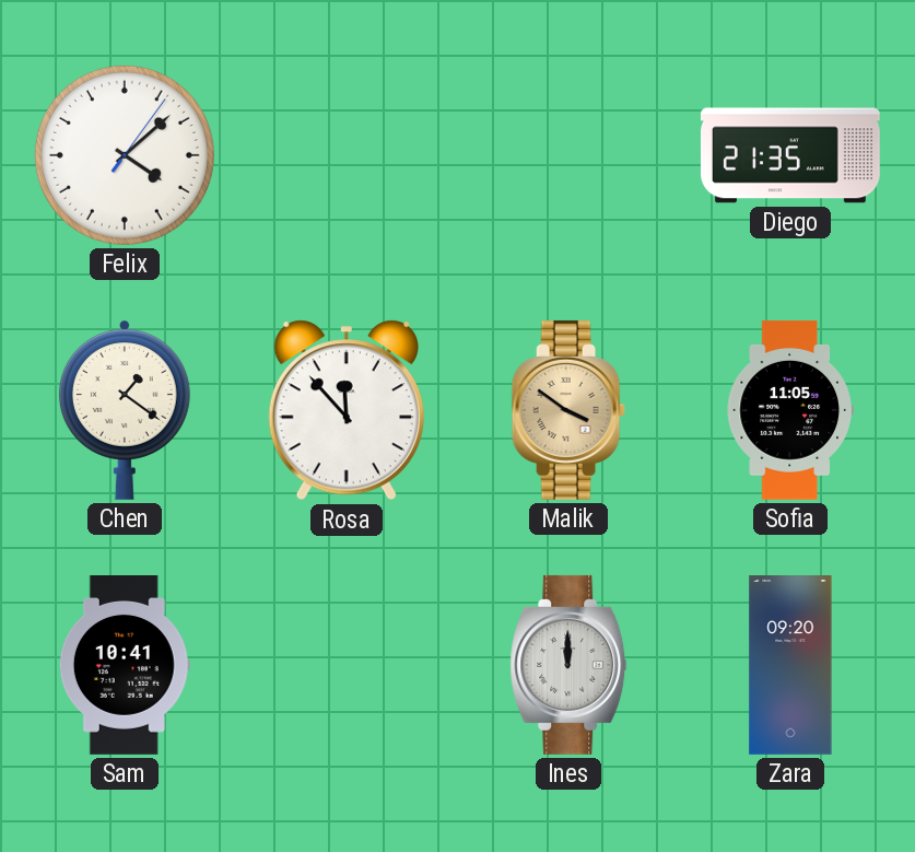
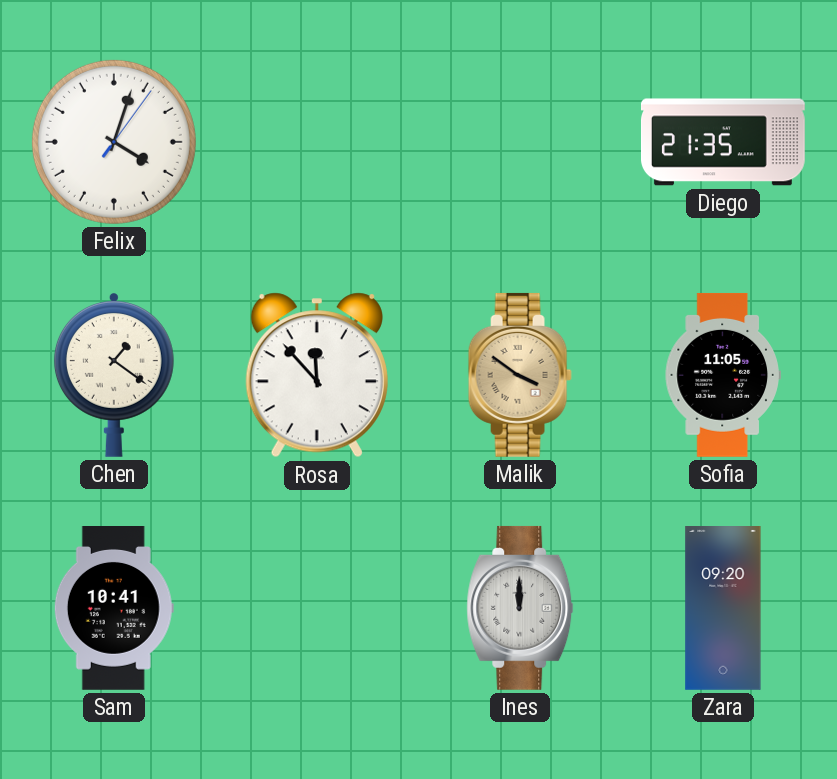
Felix: 4:08 -> 4:03 (114, 142)
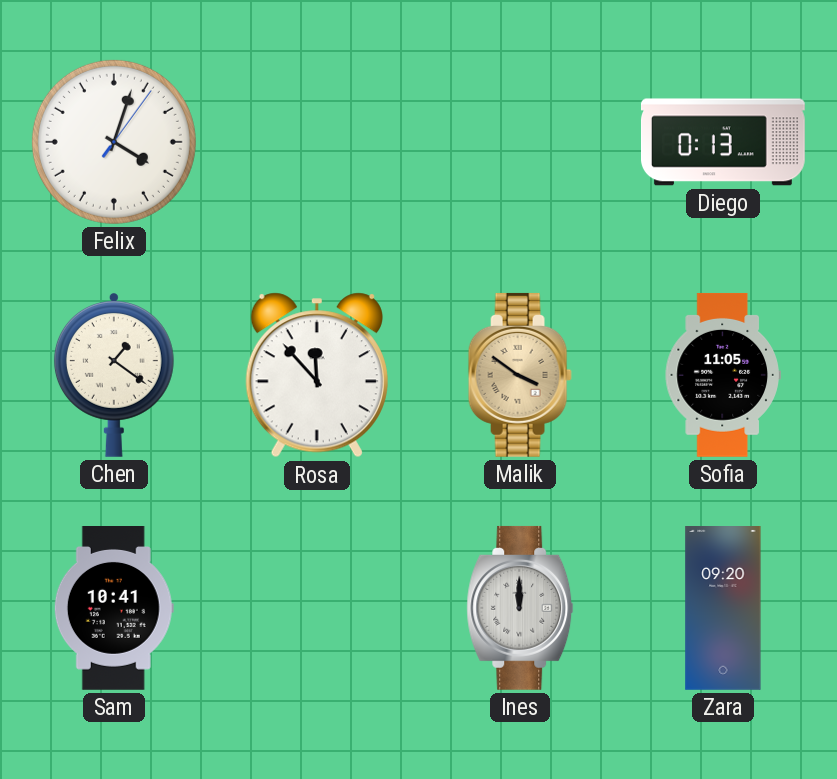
Diego: 21:35 -> 0:13 (723, 142)
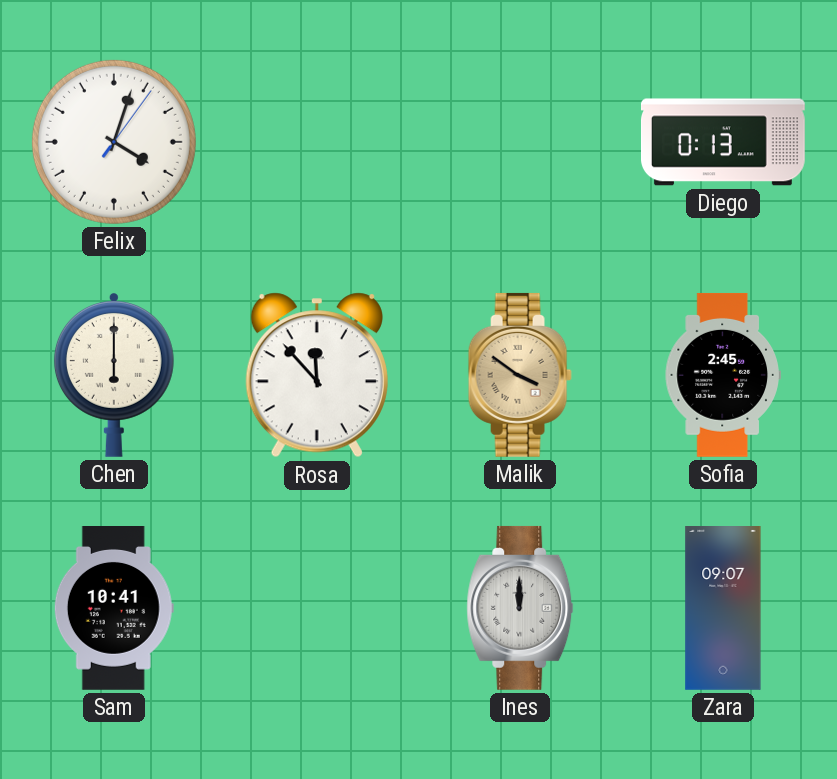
Chen: 1:21 -> 6:00 (114, 375)
Sofia: 11:05 -> 2:45 (723, 375)
Zara: 09:20 -> 09:07 (723, 609)
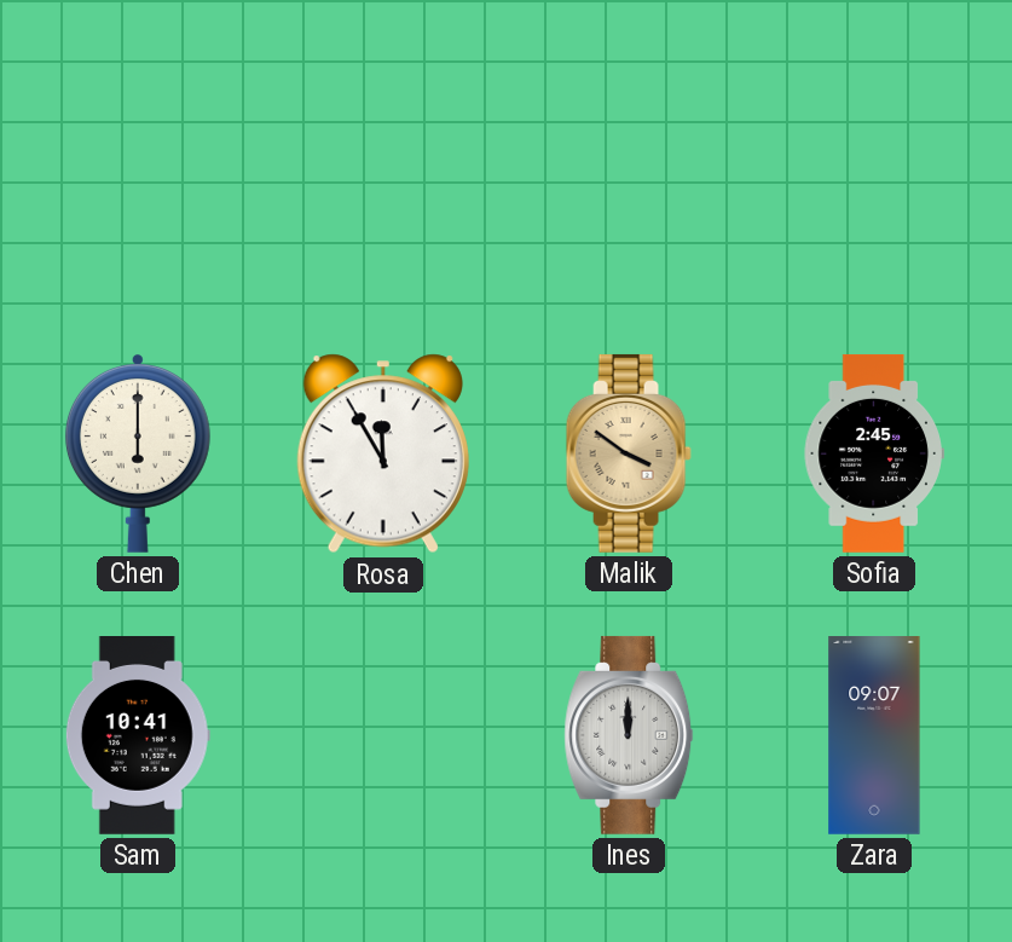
Felix: 4:03 -> none (114, 142)
Diego: 0:13 -> none (723, 142)
Rosa: 11:53 -> 11:55 (383, 453)
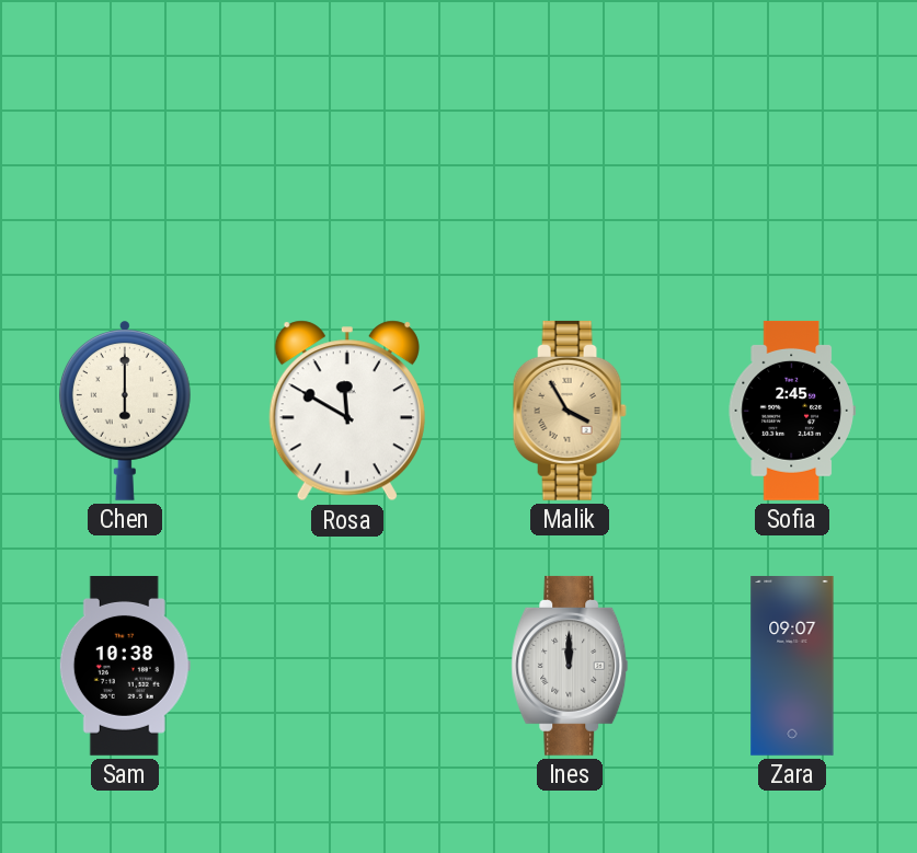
Rosa: 11:55 -> 11:50 (347, 411)
Malik: 3:51 -> 3:55 (570, 411)
Sam: 10:41 -> 10:38 (125, 667)
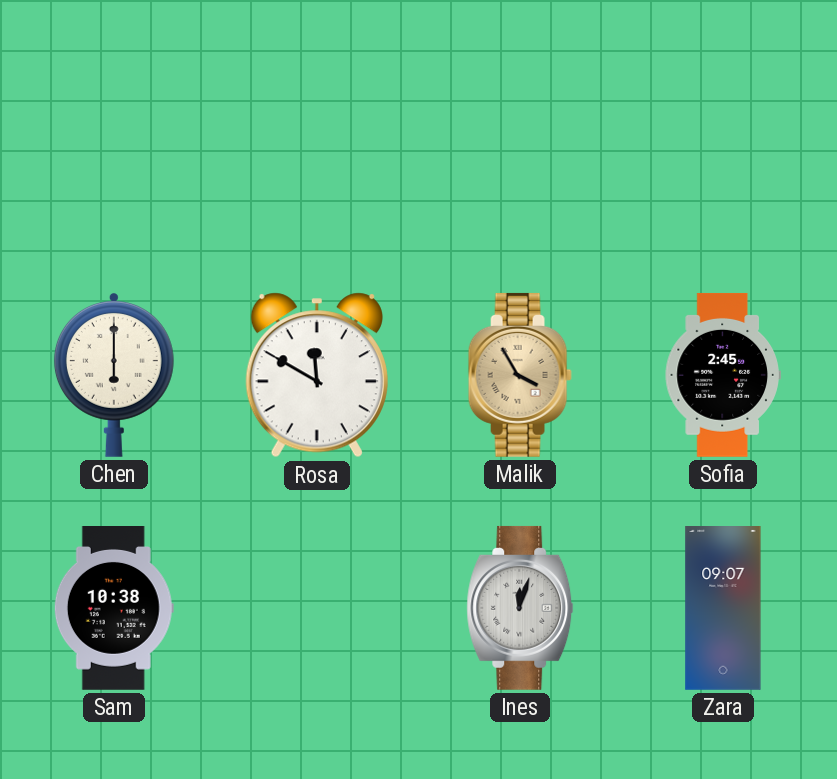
Ines: 12:00 -> 12:03 (520, 608)
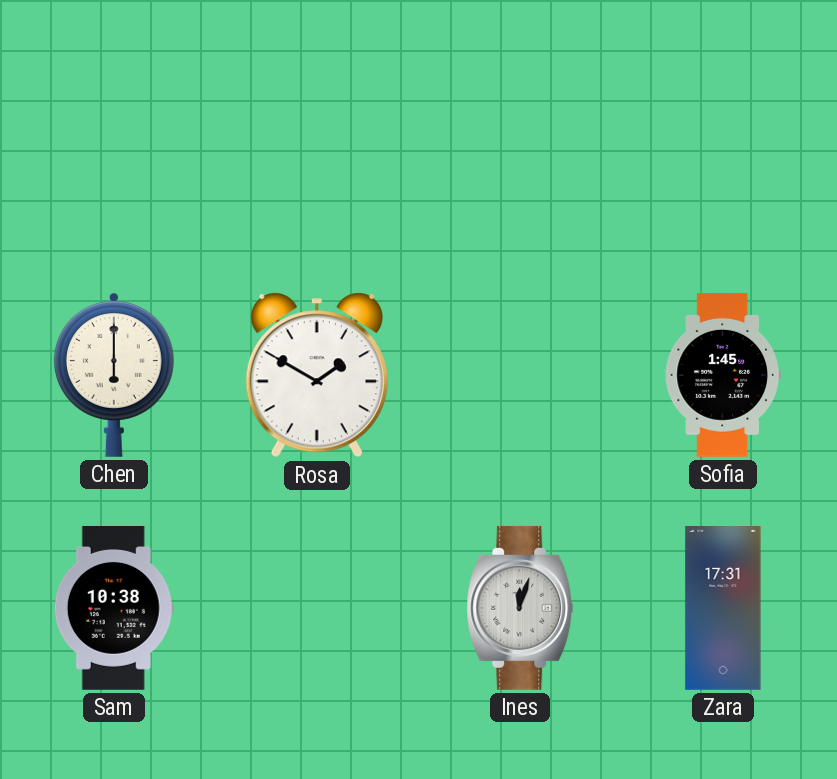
Rosa: 11:50 -> 1:50 (317, 375)
Malik: 3:55 -> none (520, 375)
Sofia: 2:45 -> 1:45 (723, 375)
Zara: 09:07 -> 17:31 (723, 609)
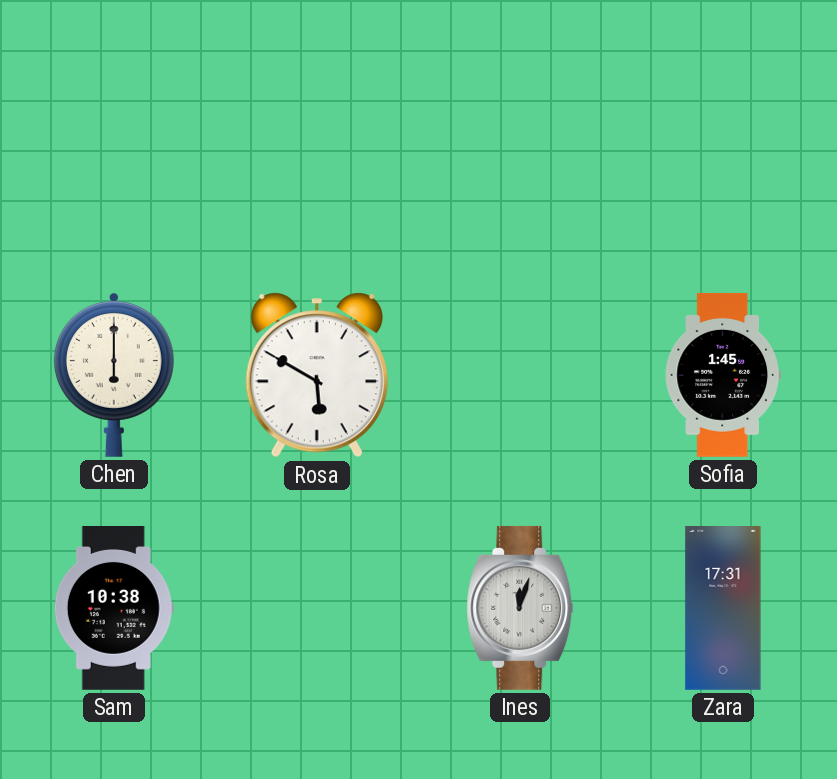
Rosa: 1:50 -> 5:50 (317, 375)
